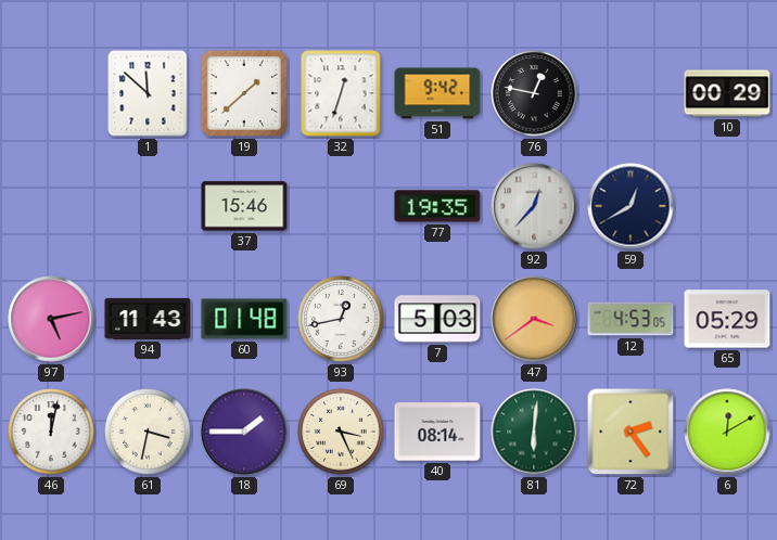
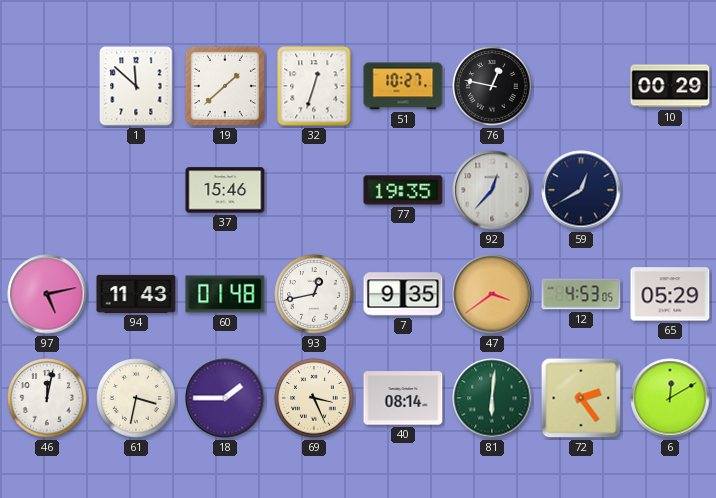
51: 9:42 -> 10:27 (403, 86)
7: 5:03 -> 9:35 (403, 294)
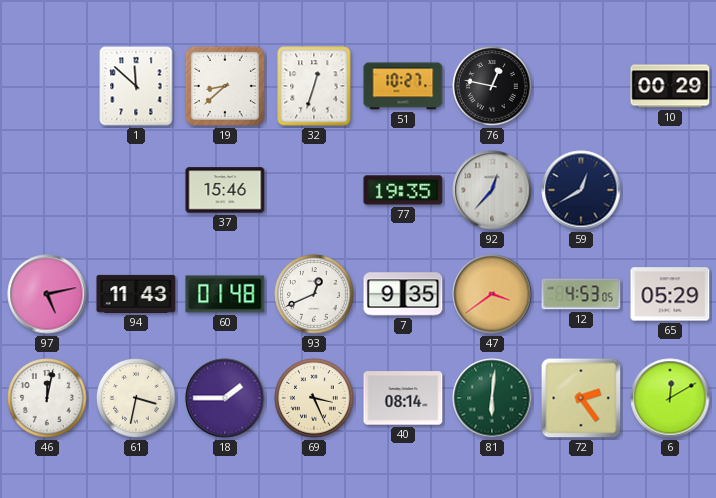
19: 1:38 -> 8:38 (225, 86)
93: 12:43 -> 12:41 (314, 294)
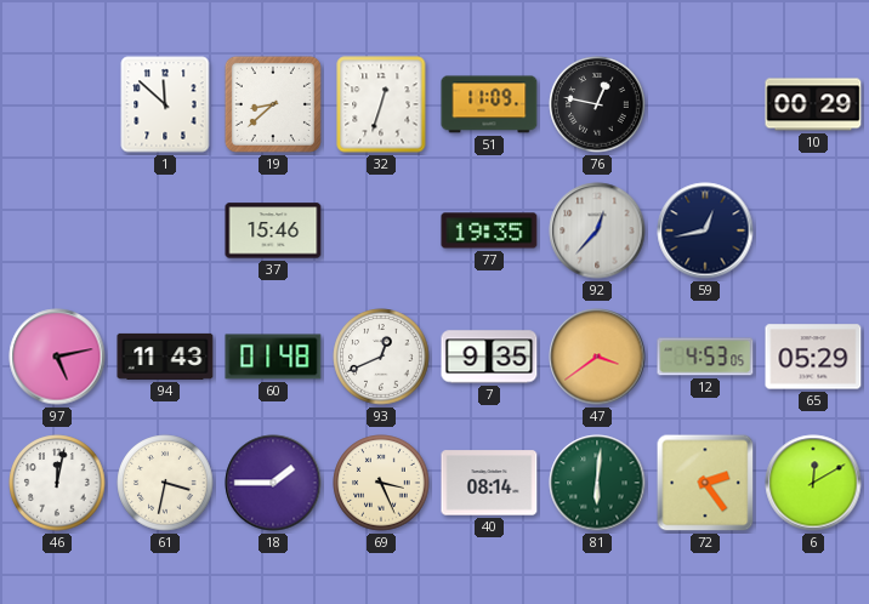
51: 10:27 -> 11:09 (489, 104)
59: 12:40 -> 12:43 (705, 230)
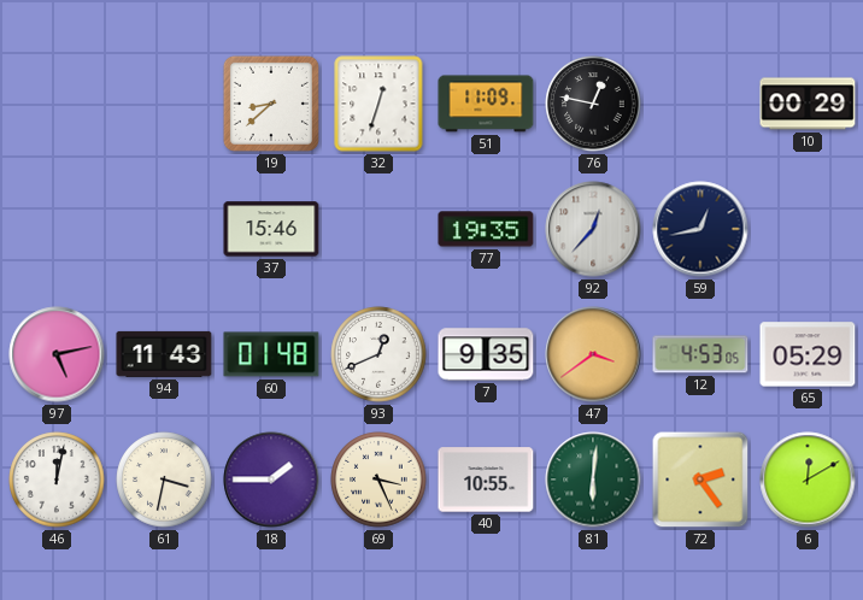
1: 11:52 -> none (165, 104)
40: 08:14 -> 10:55 (486, 480)
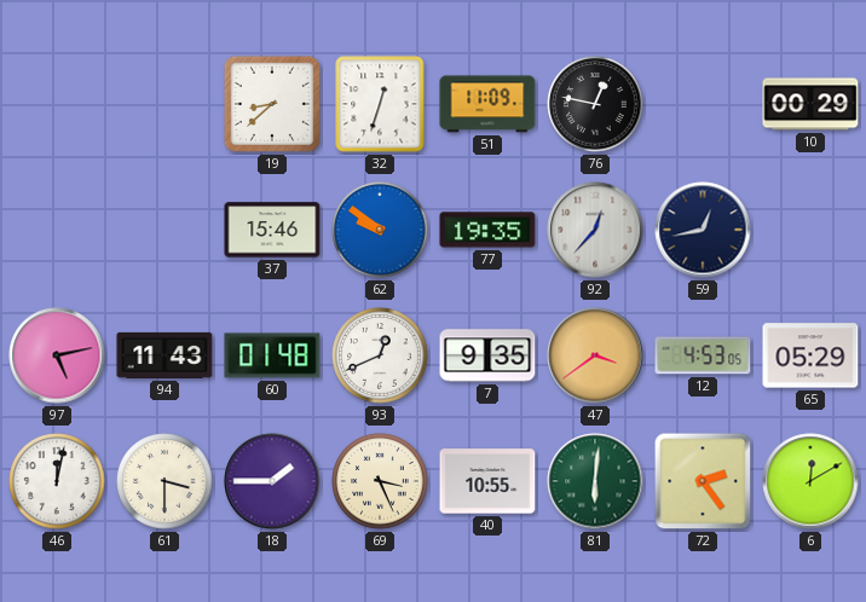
62: none -> 9:51 (380, 230)
61: 3:32 -> 3:30 (164, 481)
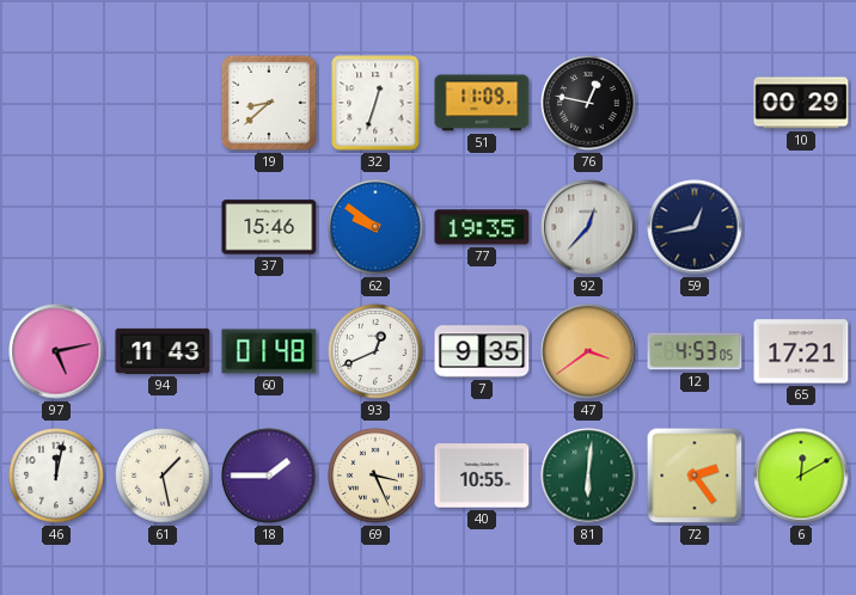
65: 05:29 -> 17:21 (801, 351)
61: 3:30 -> 1:28 (163, 476)
